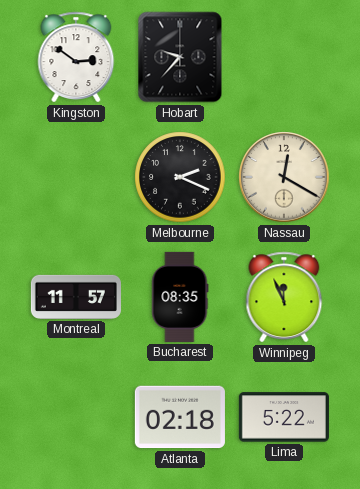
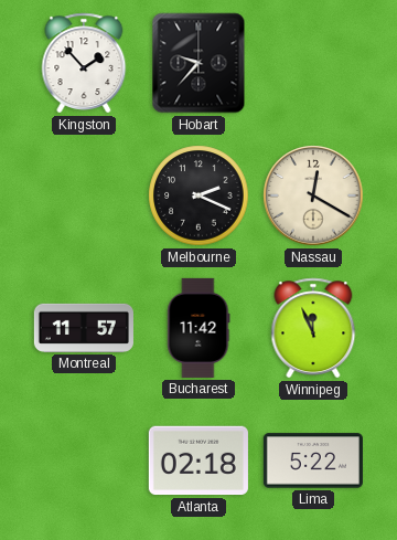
Kingston: 2:51 -> 1:53 (84, 63)
Bucharest: 08:35 -> 11:42 (198, 328)
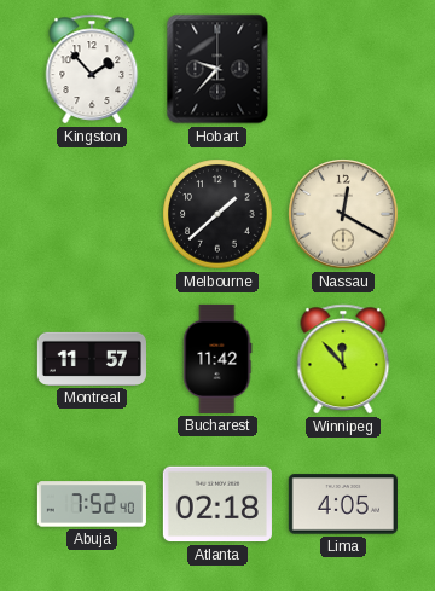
Melbourne: 2:19 -> 1:38 (217, 214)
Winnipeg: 11:56 -> 11:53 (343, 359)
Abuja: none -> 7:52 (92, 504)
Lima: 5:22 -> 4:05 (343, 504)
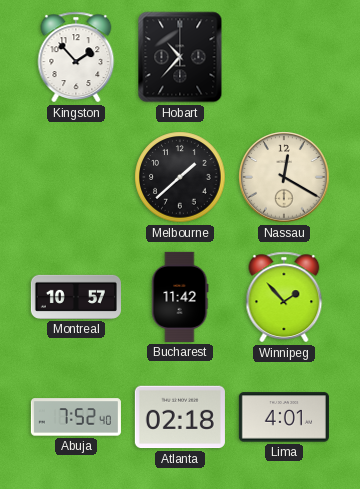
Hobart: 9:37 -> 10:37 (180, 57)
Montreal: 11:57 -> 10:57 (76, 297)
Winnipeg: 11:53 -> 1:53 (284, 297)
Lima: 4:05 -> 4:01 (284, 417)
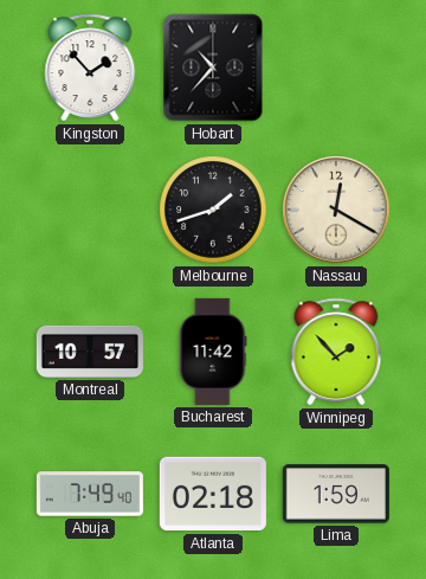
Melbourne: 1:38 -> 1:42 (213, 210)
Abuja: 7:52 -> 7:49 (90, 494)
Lima: 4:01 -> 1:59 (336, 494)
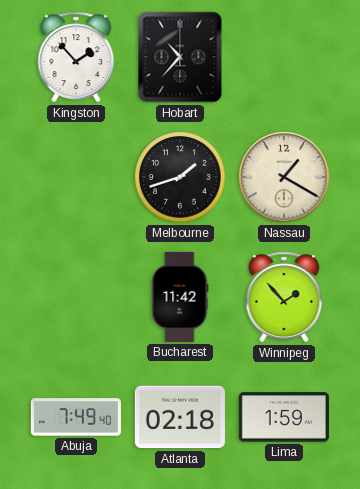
Nassau: 12:20 -> 1:20 (284, 177)
Montreal: 10:57 -> none (90, 352)
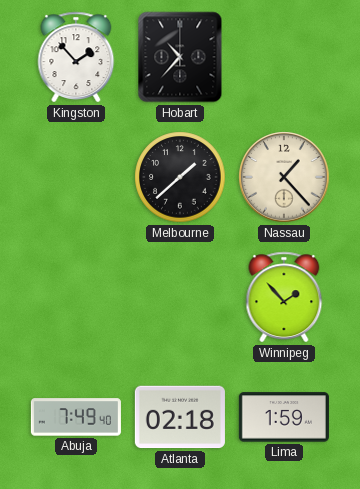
Melbourne: 1:42 -> 1:38 (180, 177)
Nassau: 1:20 -> 1:23 (284, 177)
Bucharest: 11:42 -> none (180, 297)
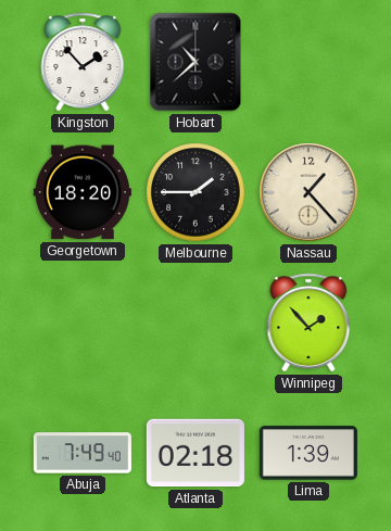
Hobart: 10:37 -> 10:38 (195, 62)
Georgetown: none -> 18:20 (83, 192)
Melbourne: 1:38 -> 1:45 (195, 192)
Lima: 1:59 -> 1:39 (308, 453)
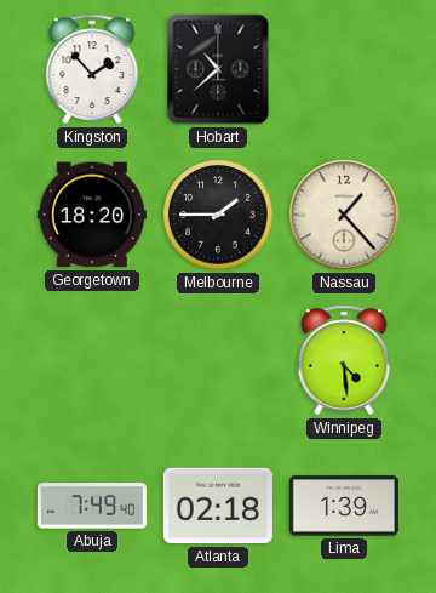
Winnipeg: 1:53 -> 4:29 (344, 360)
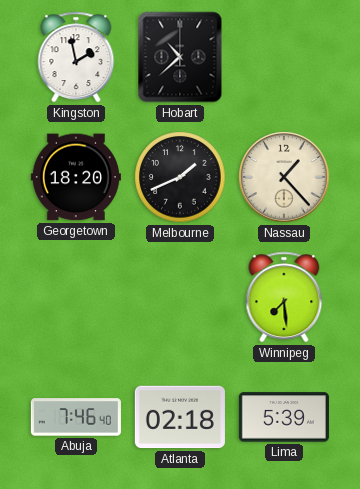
Kingston: 1:53 -> 1:58 (76, 57)
Melbourne: 1:45 -> 1:41 (180, 177)
Winnipeg: 4:29 -> 7:29 (284, 297)
Abuja: 7:49 -> 7:46 (76, 417)
Lima: 1:39 -> 5:39 (284, 417)
